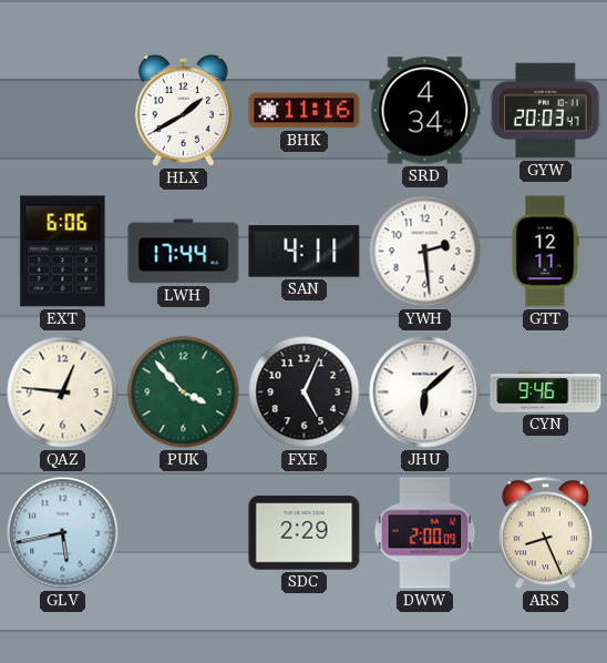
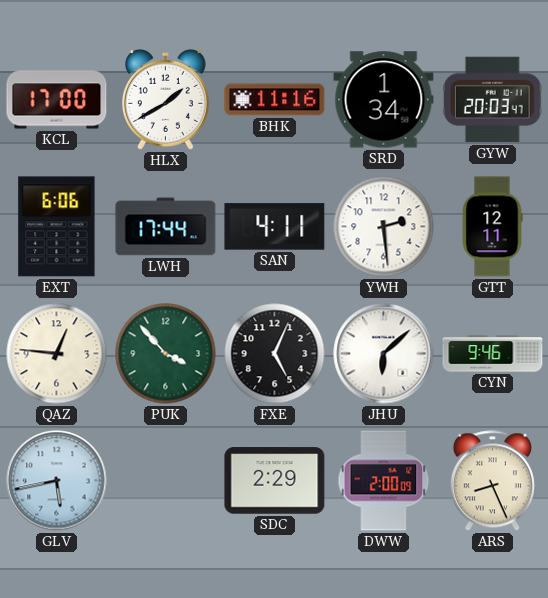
KCL: none -> 17:00 (57, 100)
SRD: 4:34 -> 1:34 (384, 100)
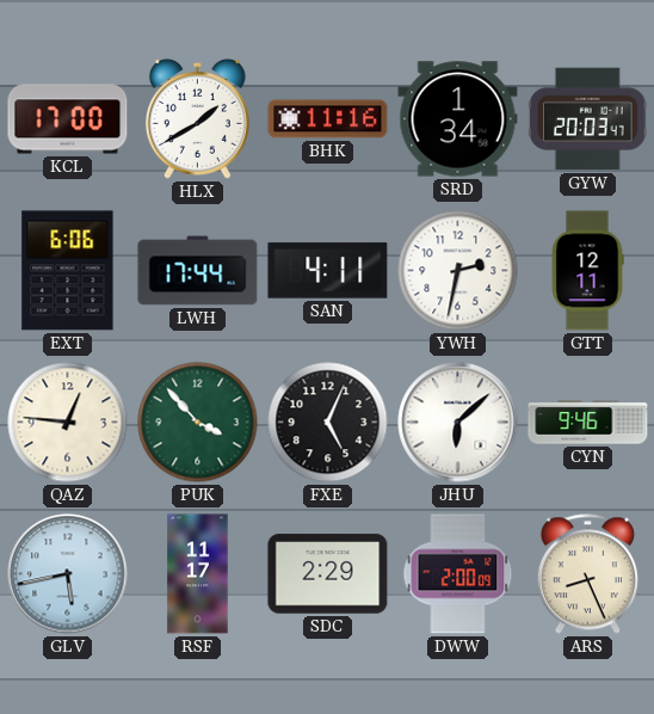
YWH: 2:29 -> 2:32 (458, 271)
RSF: none -> 11:17 (198, 574)
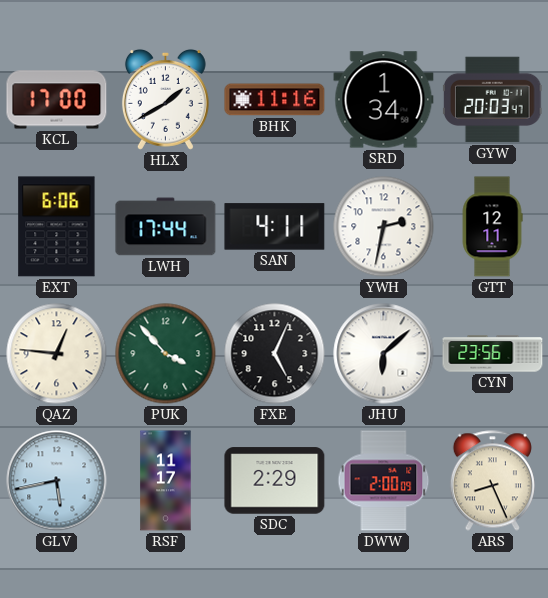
CYN: 9:46 -> 23:56 (493, 354)
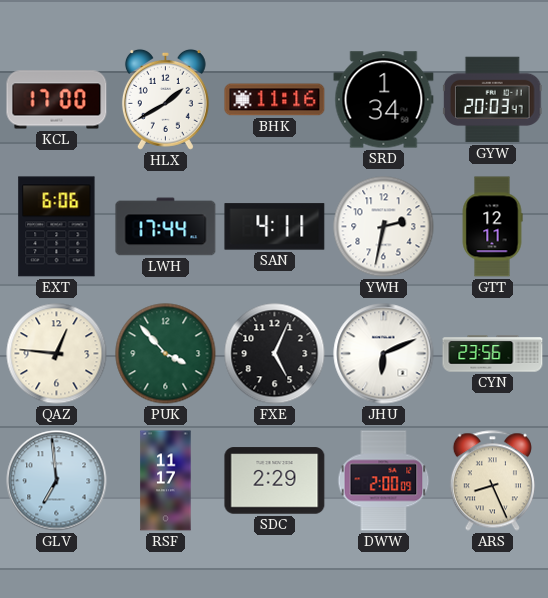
JHU: 6:08 -> 6:11 (384, 354)
GLV: 5:43 -> 6:59 (57, 481)
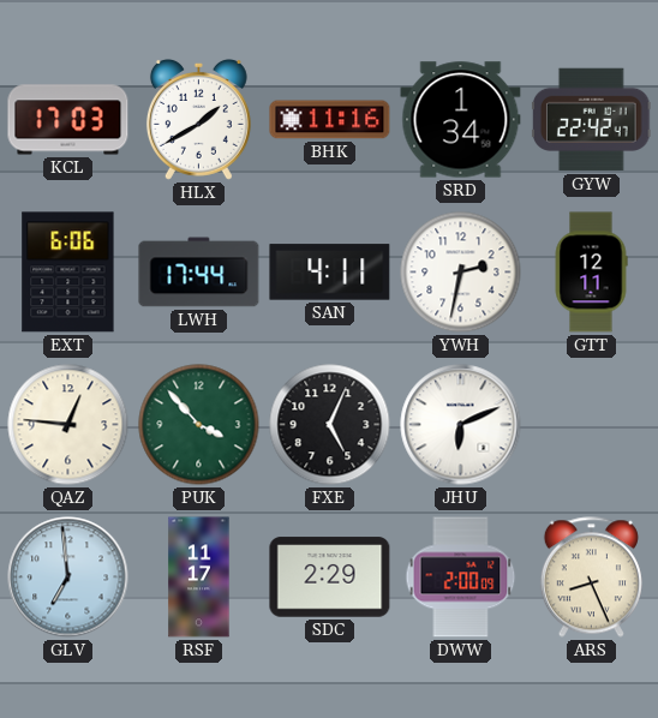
KCL: 17:00 -> 17:03 (68, 120)
GYW: 20:03 -> 22:42 (592, 120)
CYN: 23:56 -> none (493, 354)
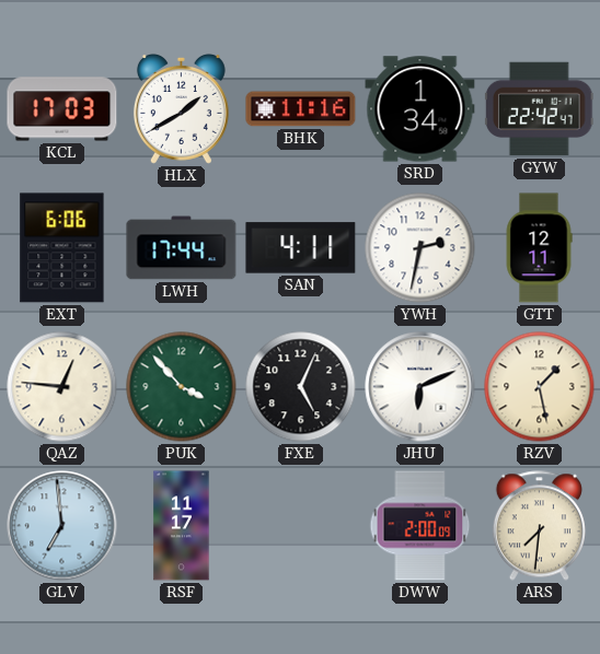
RZV: none -> 1:28 (540, 387)
SDC: 2:29 -> none (330, 578)
ARS: 8:26 -> 7:31 (539, 526)
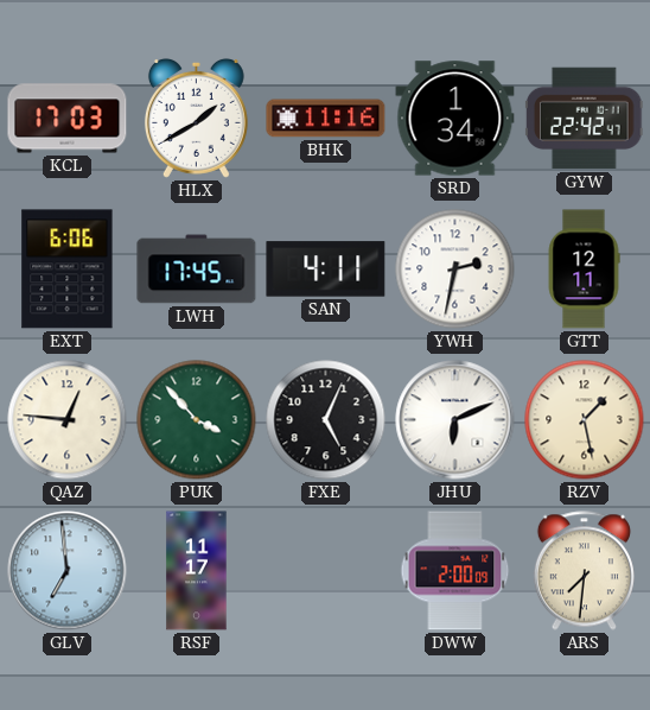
LWH: 17:44 -> 17:45 (197, 270)
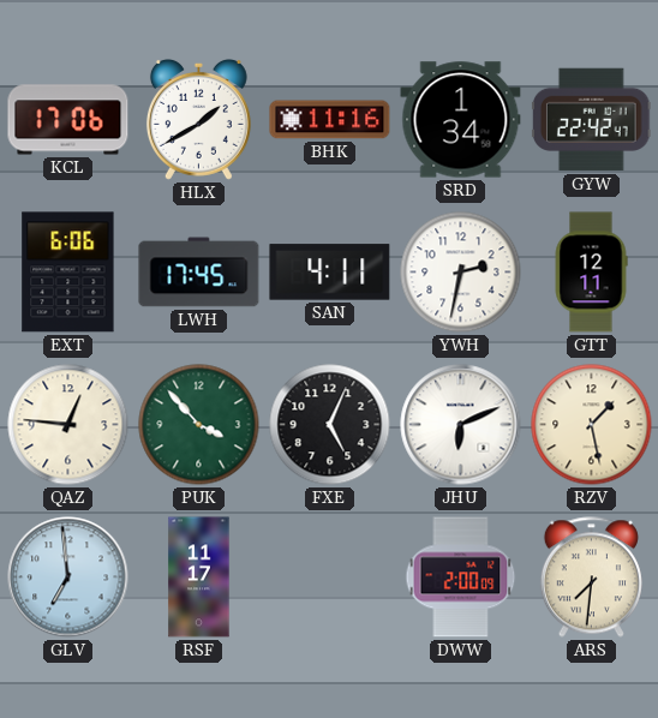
KCL: 17:03 -> 17:06 (68, 120)
